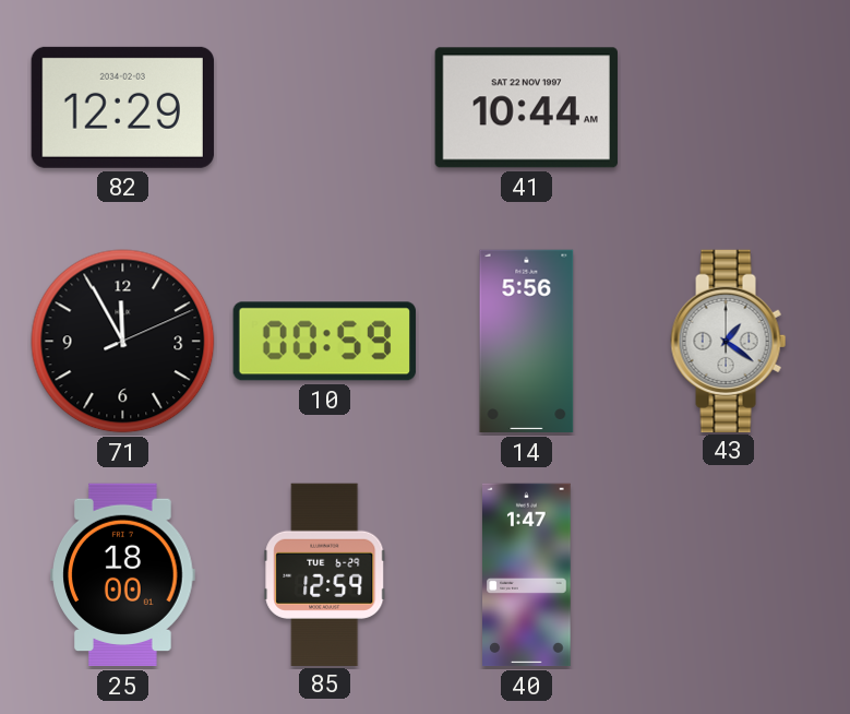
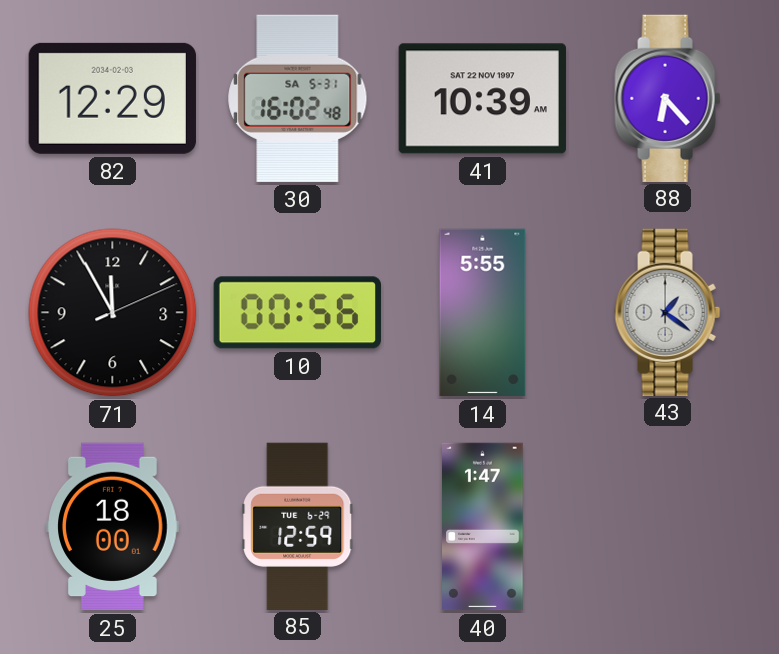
30: none -> 16:02 (298, 98)
41: 10:44 -> 10:39 (482, 99)
88: none -> 6:23 (668, 98)
10: 00:59 -> 00:56 (297, 313)
14: 5:56 -> 5:55 (483, 313)
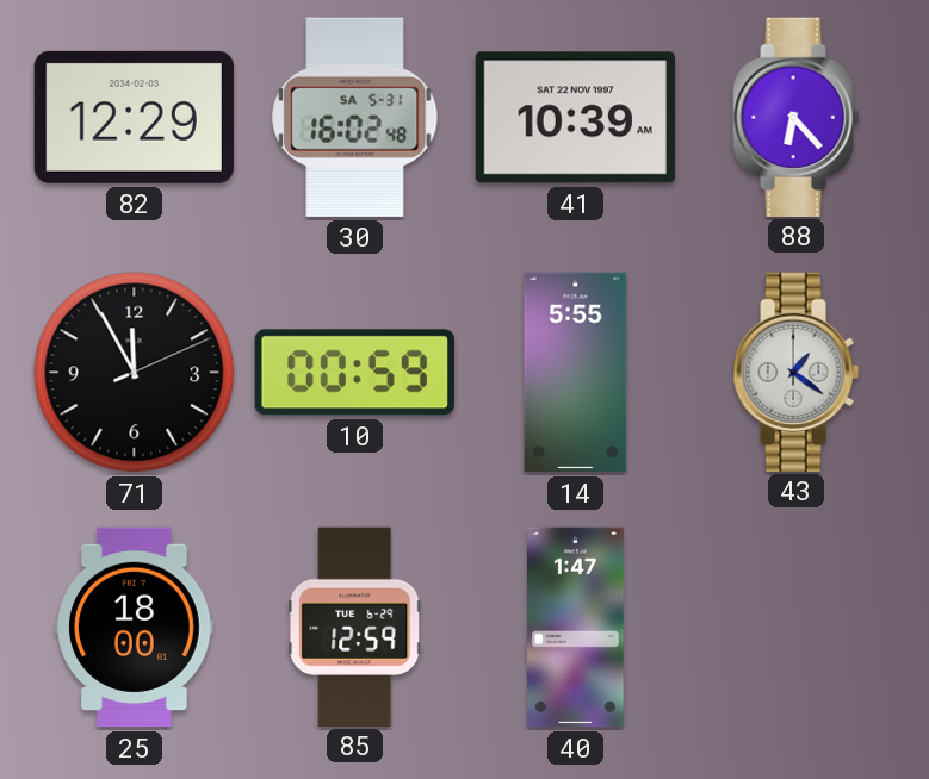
10: 00:56 -> 00:59 (354, 373)
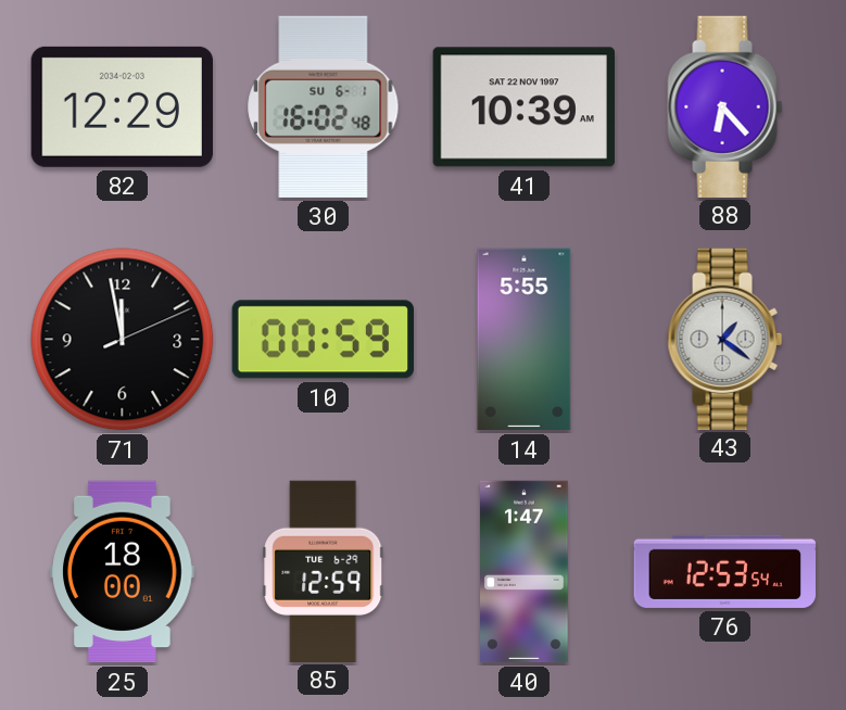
30 date: SA 5-31 -> SU 6-1 (324, 106)
71: 11:55 -> 11:58 (123, 340)
76: none -> 12:53 (724, 571)
